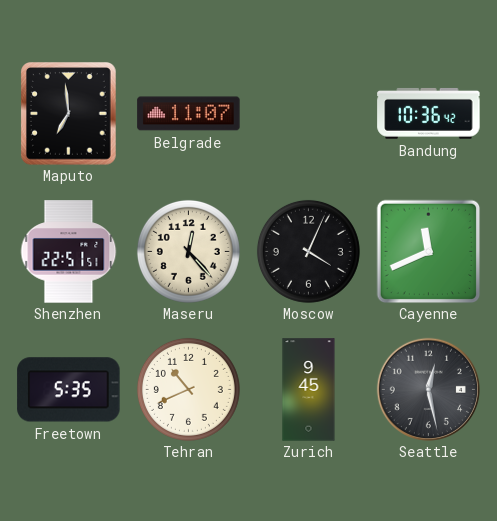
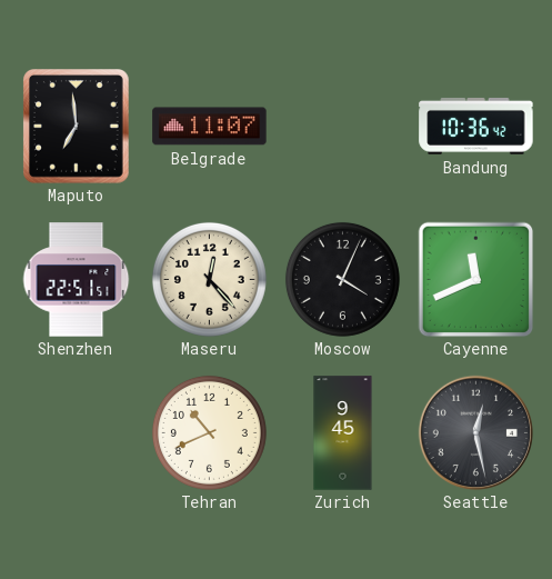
Freetown: 5:35 -> none (69, 390)
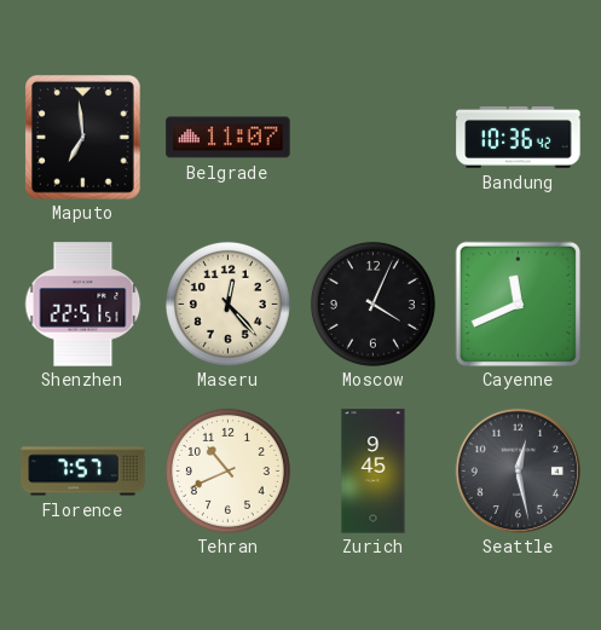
Florence: none -> 7:57 (83, 472)
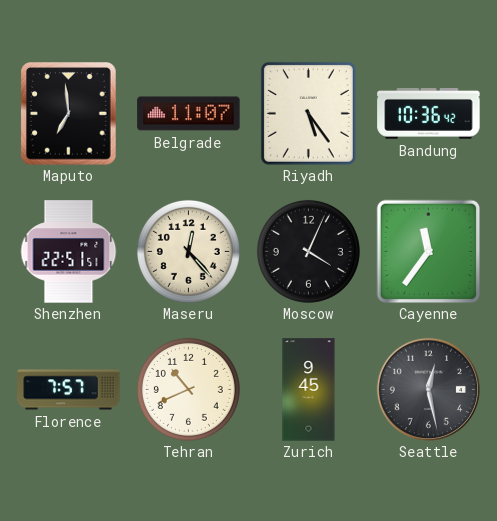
Riyadh: none -> 5:24 (308, 113)
Cayenne: 11:41 -> 11:36 (428, 251)
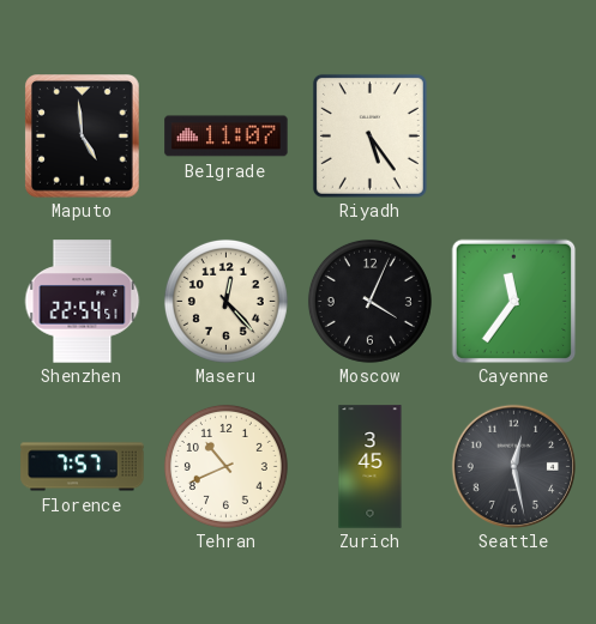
Maputo: 6:59 -> 4:59 (83, 137)
Bandung: 10:36 -> none (429, 113)
Shenzhen: 22:51 -> 22:54 (83, 302)
Zurich: 9:45 -> 3:45 (371, 467)
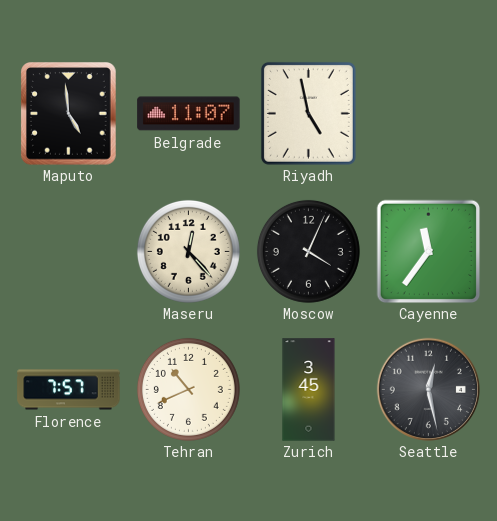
Riyadh: 5:24 -> 4:58 (308, 113)
Shenzhen: 22:54 -> none (83, 302)
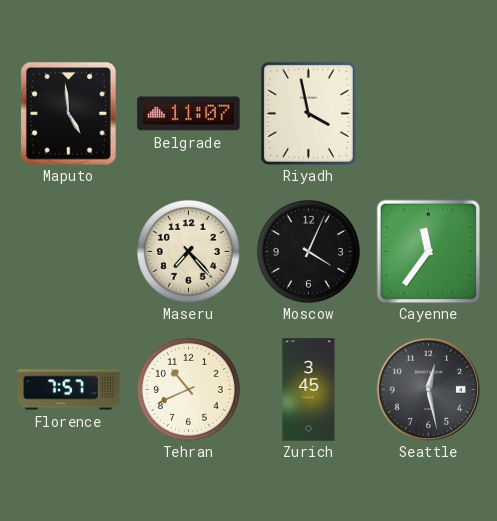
Riyadh: 4:58 -> 3:58 (308, 113)
Maseru: 12:23 -> 7:23 (188, 251)
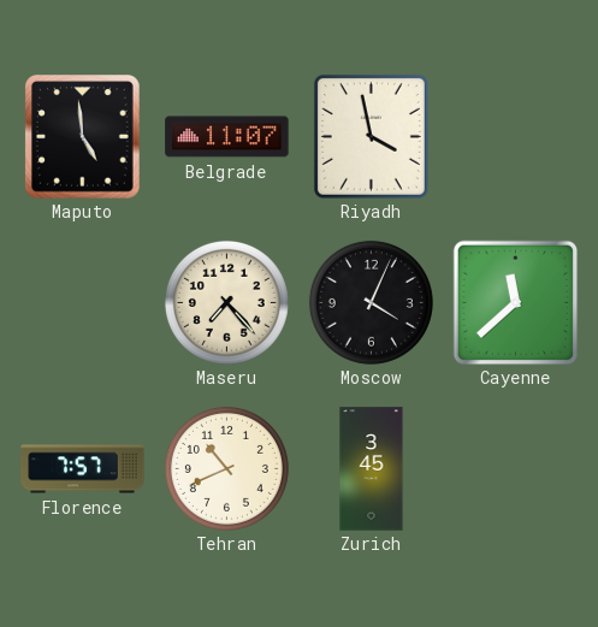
Cayenne: 11:36 -> 11:38 (515, 302)
Seattle: 12:28 -> none (428, 389)
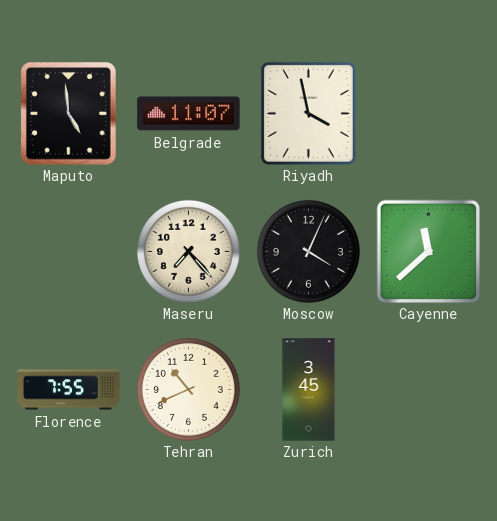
Florence: 7:57 -> 7:55 (69, 390)
